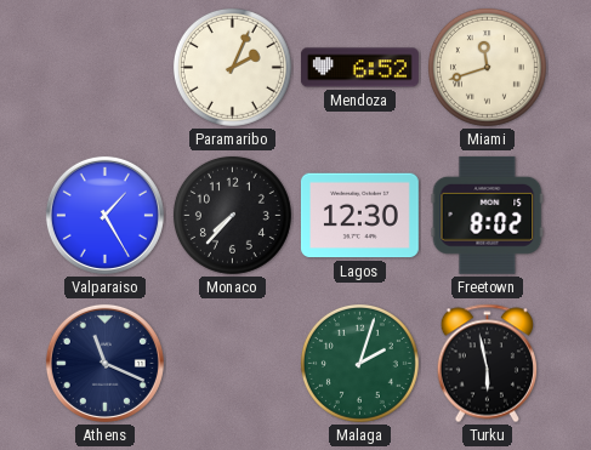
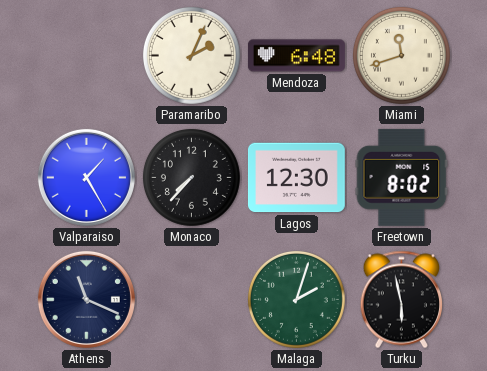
Mendoza: 6:52 -> 6:48 (296, 56)
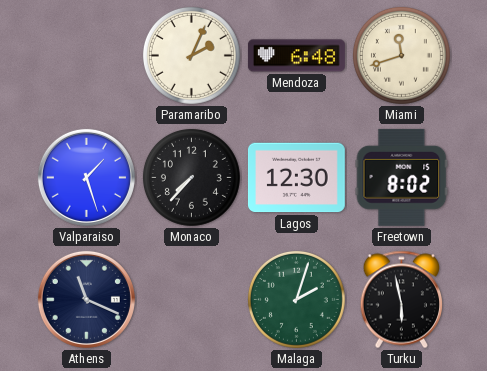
Valparaiso: 1:25 -> 1:27 (86, 177)
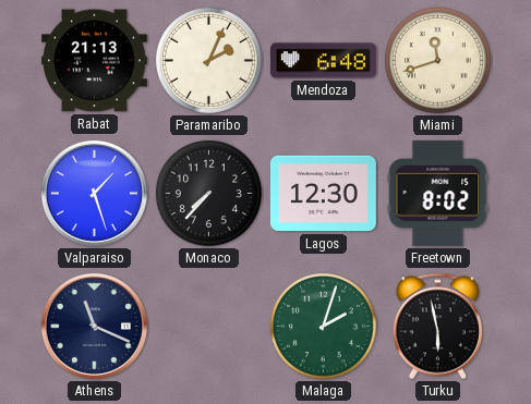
Rabat: none -> 21:13 (94, 61)
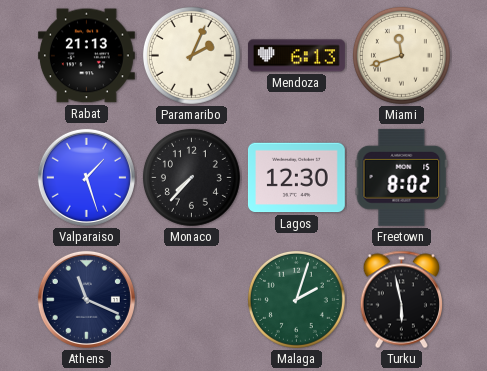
Mendoza: 6:48 -> 6:13 (296, 56)
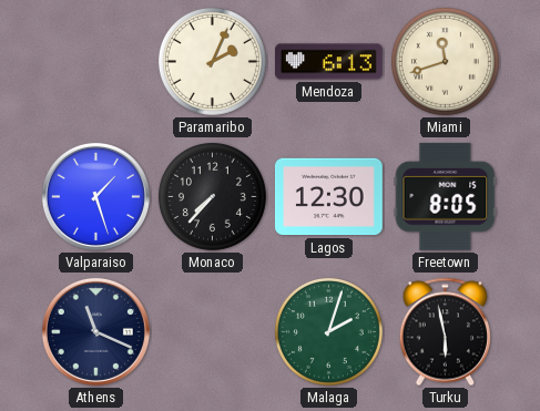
Rabat: 21:13 -> none (86, 56)
Freetown: 8:02 -> 8:05 (446, 196)
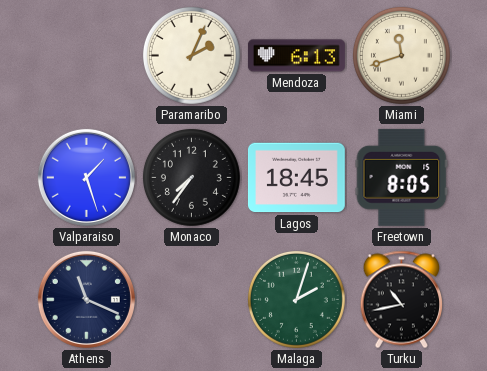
Monaco: 7:37 -> 7:36 (191, 177)
Lagos: 12:30 -> 18:45 (296, 178)
Turku: 5:58 -> 10:43 (401, 300)
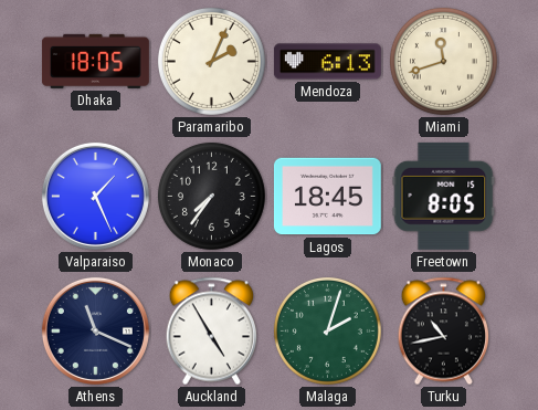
Dhaka: none -> 18:05 (95, 61)
Valparaiso: 1:27 -> 1:26 (95, 196)
Auckland: none -> 4:55 (211, 332)
